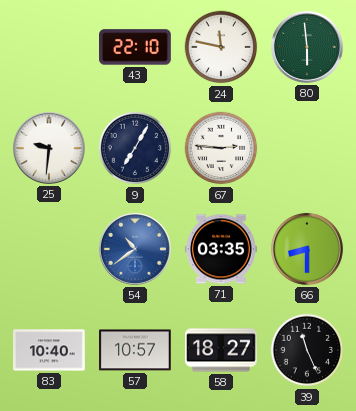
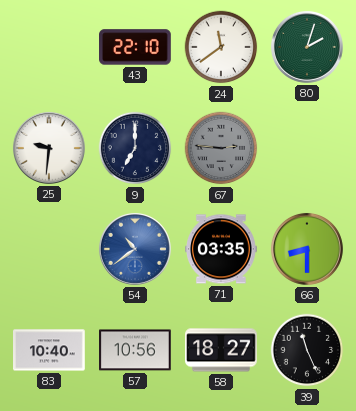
24: 11:47 -> 11:39 (221, 47)
80: 5:59 -> 2:03 (307, 47)
9: 7:05 -> 7:00 (135, 148)
67 dial: white -> grey (221, 148)
57: 10:57 -> 10:56 (136, 350)
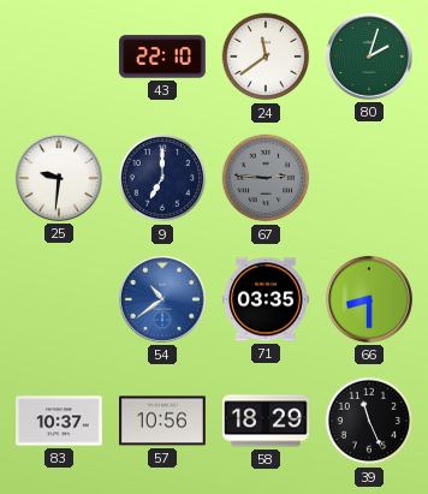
83: 10:40 -> 10:37 (60, 421)
58: 18:27 -> 18:29 (267, 421)
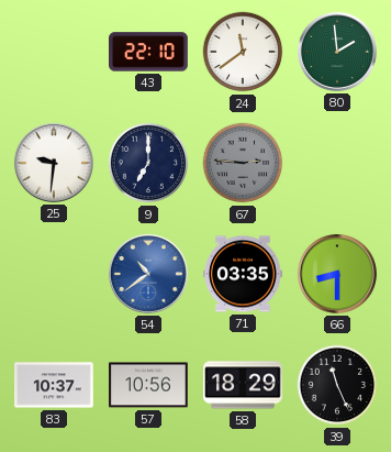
80: 2:03 -> 1:59 (337, 52)
